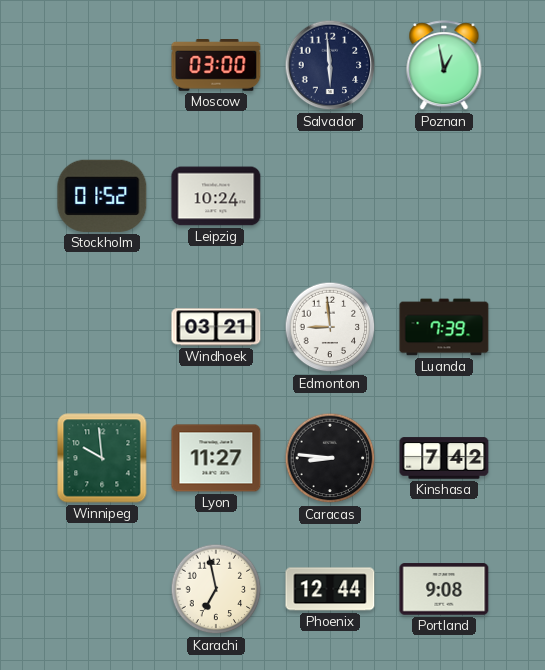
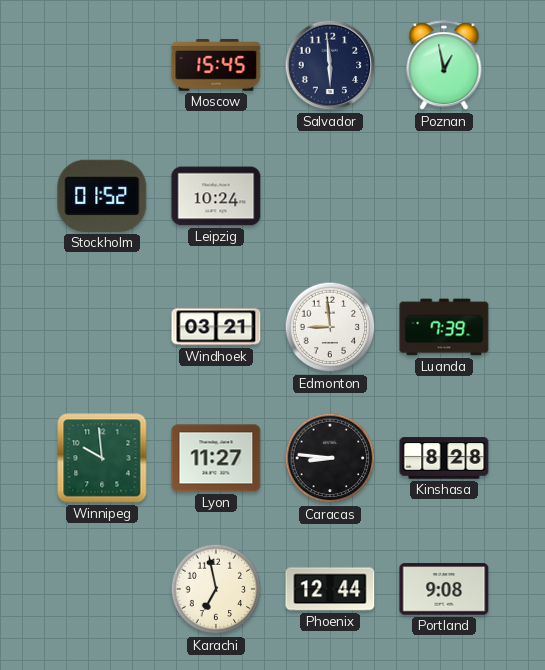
Moscow: 03:00 -> 15:45 (216, 66)
Kinshasa: 7:42 -> 8:28 (444, 458)
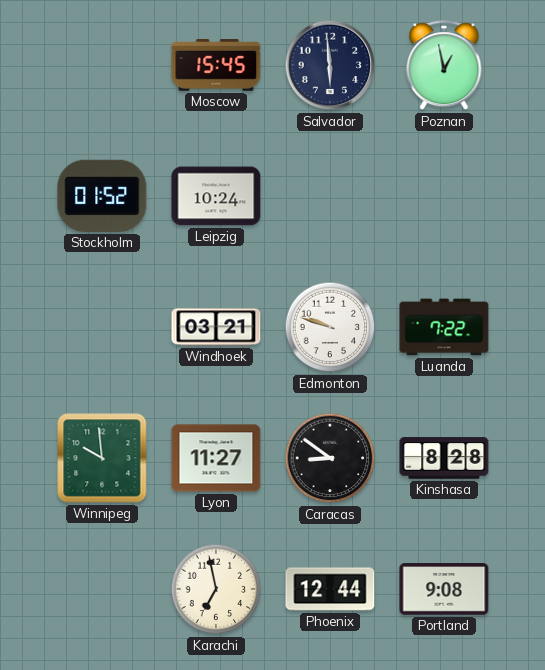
Edmonton: 8:59 -> 9:48 (330, 327)
Luanda: 7:39 -> 7:22 (444, 327)
Caracas: 8:46 -> 8:51 (330, 458)
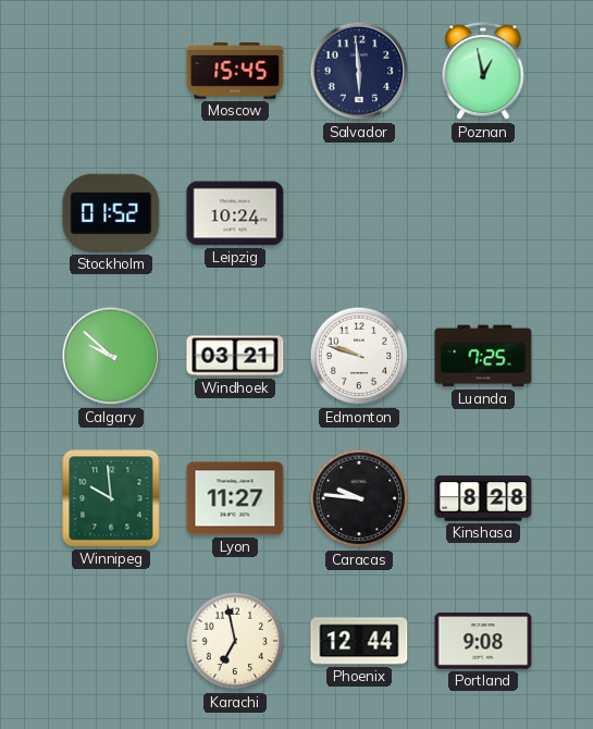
Calgary: none -> 9:52 (111, 356)
Luanda: 7:22 -> 7:25 (483, 356)
Caracas: 8:51 -> 9:46 (359, 498)
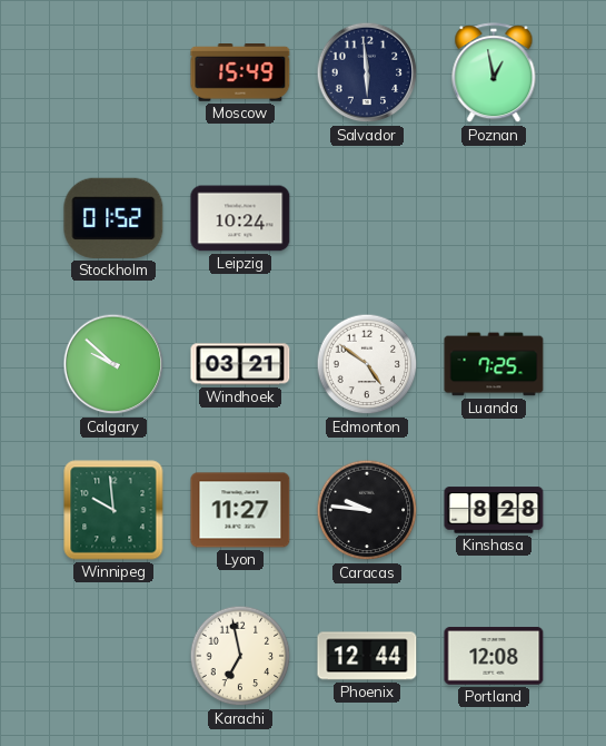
Moscow: 15:45 -> 15:49 (240, 73)
Edmonton: 9:48 -> 4:51 (367, 364)
Portland: 9:08 -> 12:08 (494, 656)
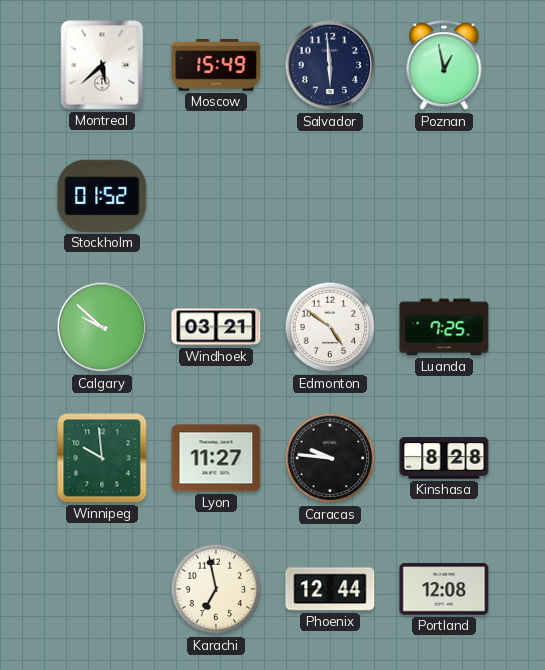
Montreal: none -> 5:38 (102, 65)
Leipzig: 10:24 -> none (240, 218)
